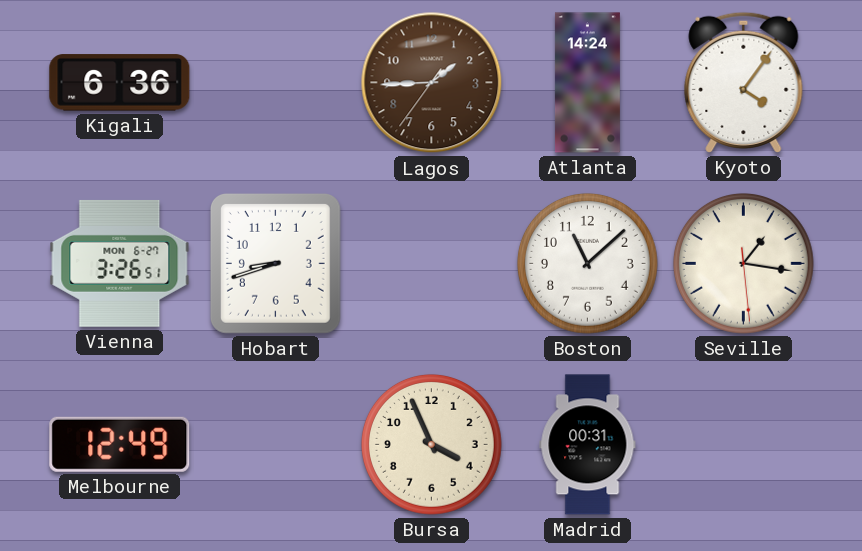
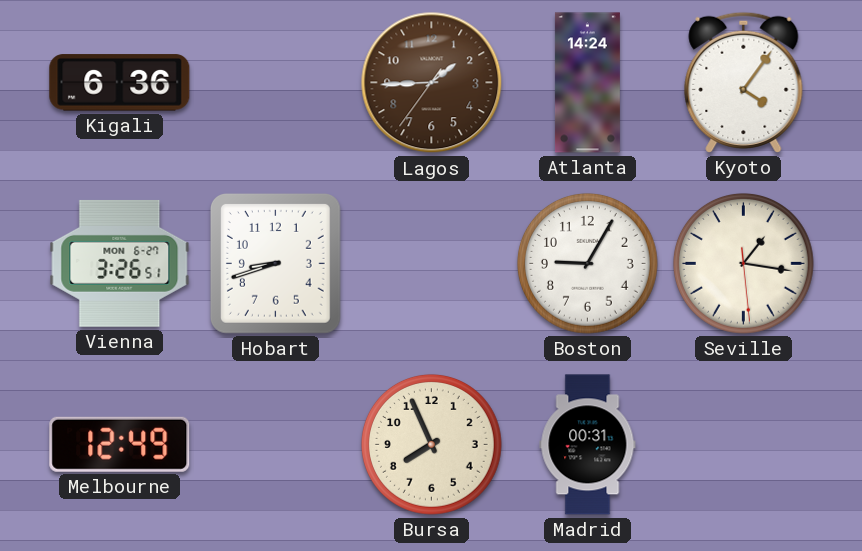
Boston: 11:08 -> 9:05 (588, 264)
Bursa: 3:56 -> 7:56 (432, 445)
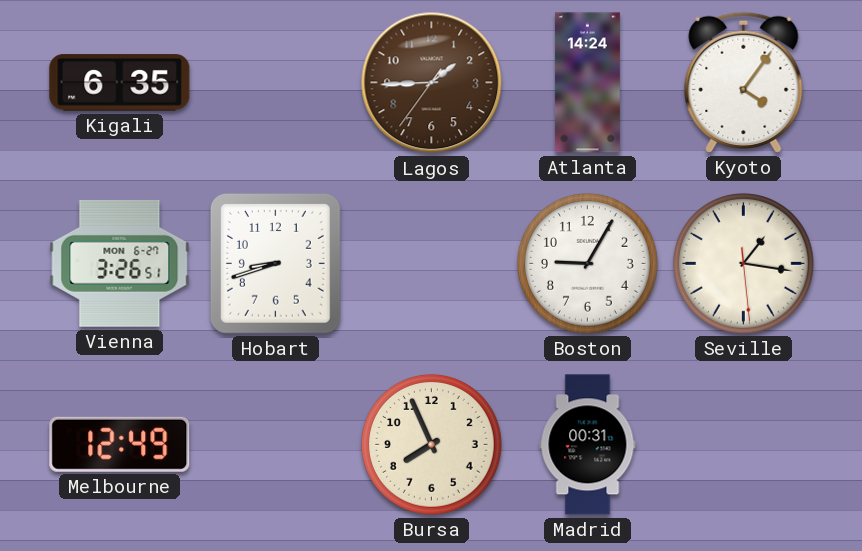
Kigali: 6:36 -> 6:35 (120, 83)
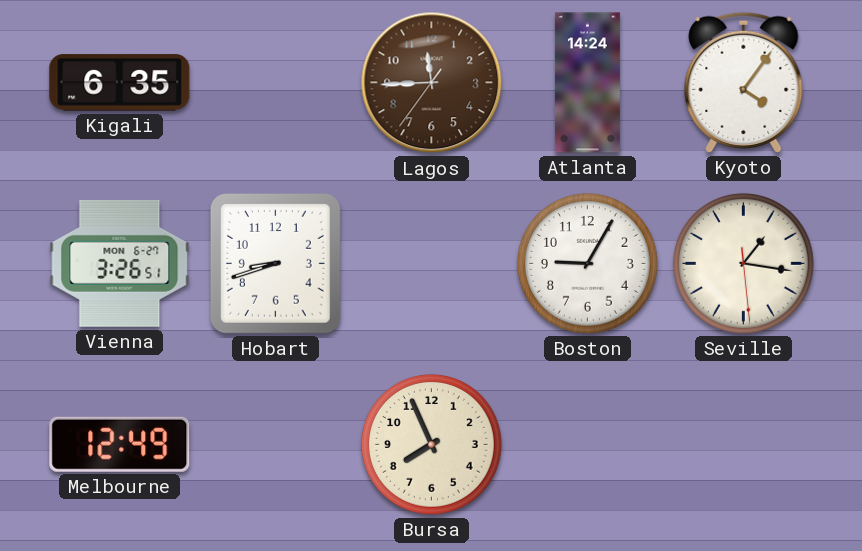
Lagos: 1:44 -> 11:44 (432, 83)
Madrid: 00:31 -> none (588, 445)
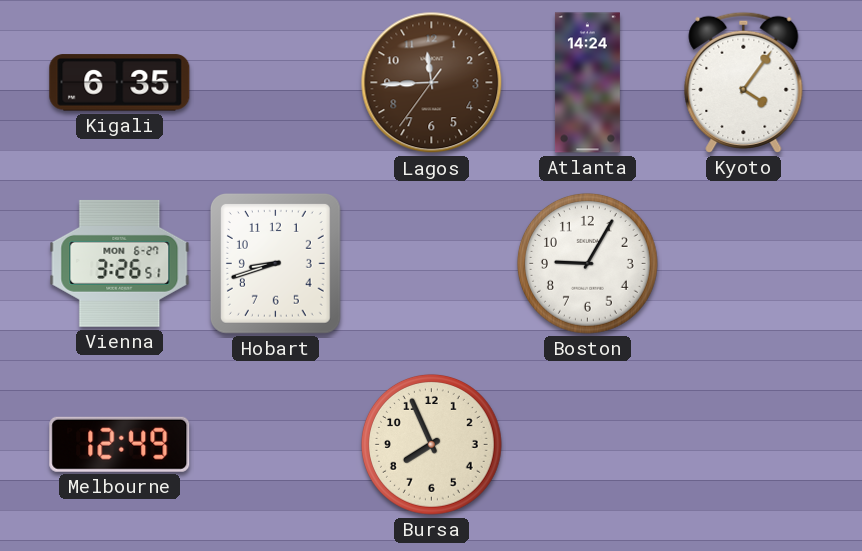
Seville: 1:16 -> none (744, 264)
